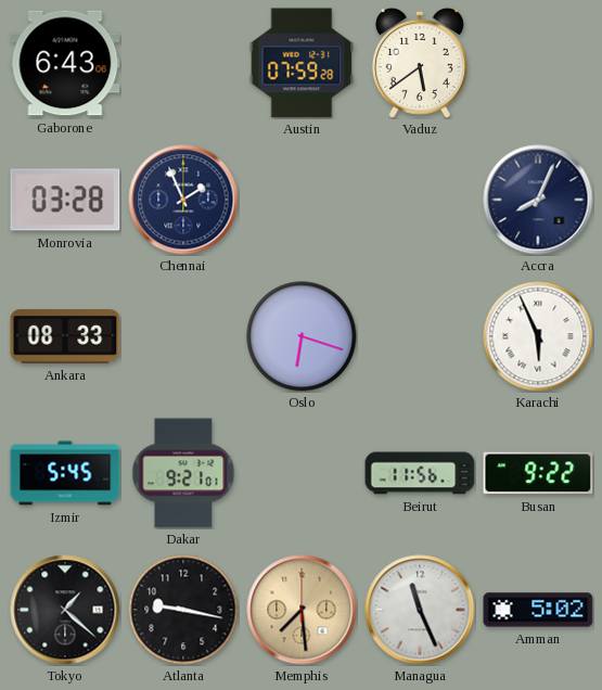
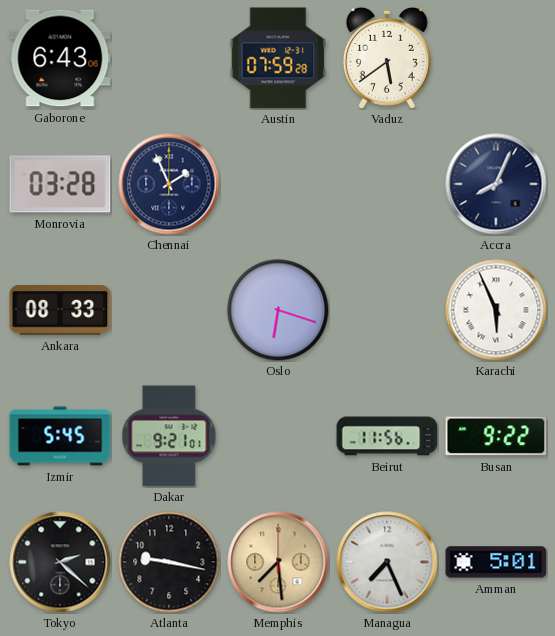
Tokyo: 1:22 -> 2:22 (60, 562)
Managua: 11:26 -> 7:26 (387, 562)
Amman: 5:02 -> 5:01 (496, 562)
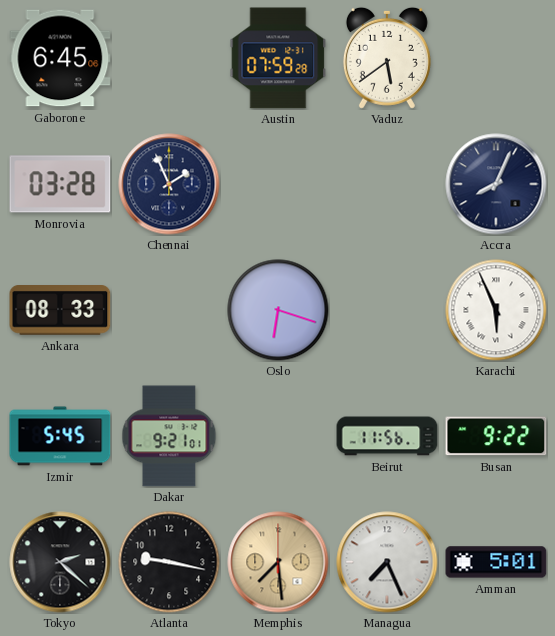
Gaborone: 6:43 -> 6:45 (60, 58)
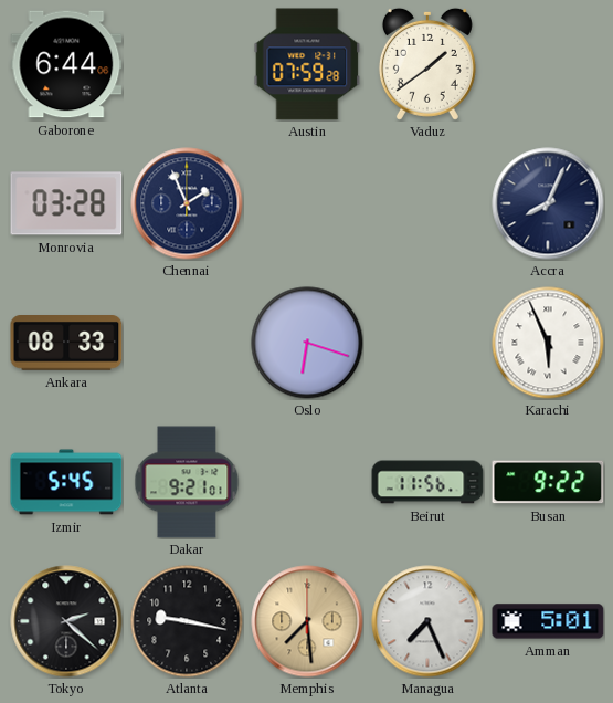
Gaborone: 6:45 -> 6:44 (66, 64)
Vaduz: 5:39 -> 1:39 (427, 64)
